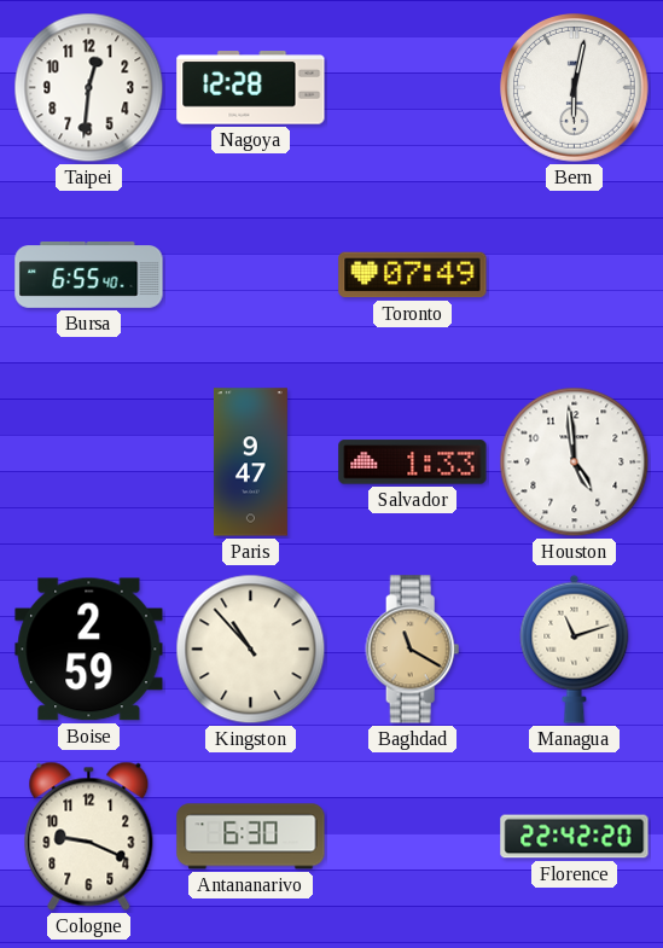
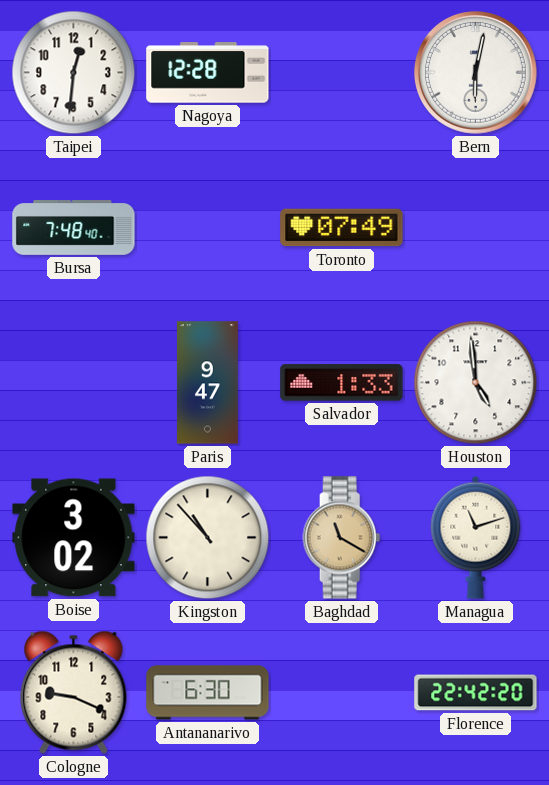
Bursa: 6:55 -> 7:48 (74, 228)
Boise: 2:59 -> 3:02 (74, 538)
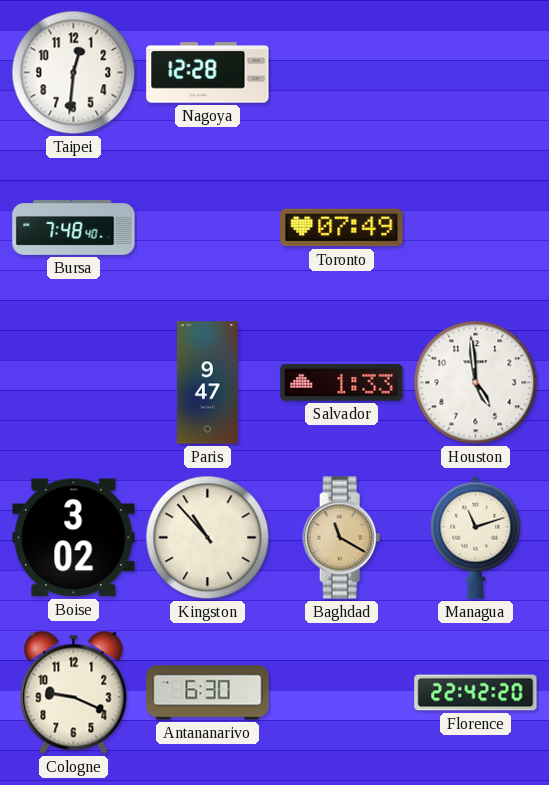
Bern: 6:02 -> none (476, 73)
